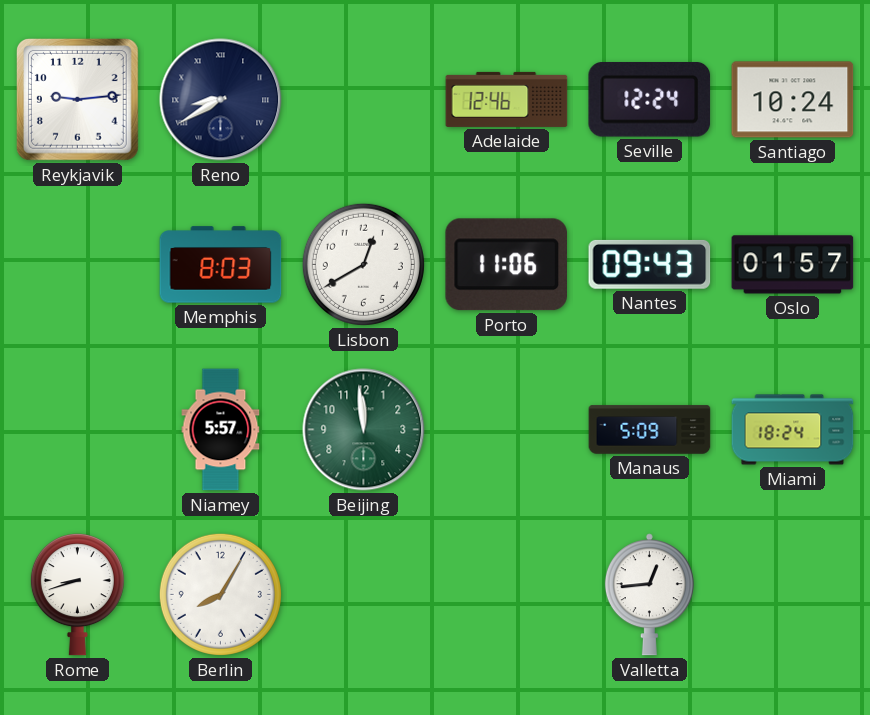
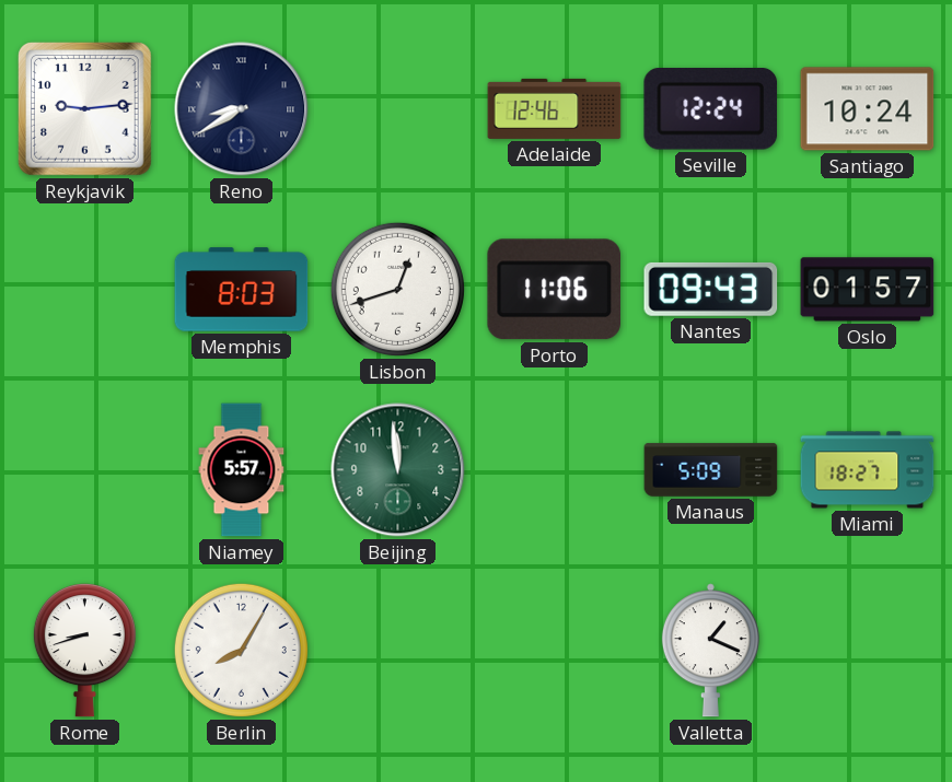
Lisbon: 12:40 -> 12:42 (397, 289)
Miami: 18:24 -> 18:27 (868, 470)
Valletta: 12:44 -> 1:19 (710, 651)
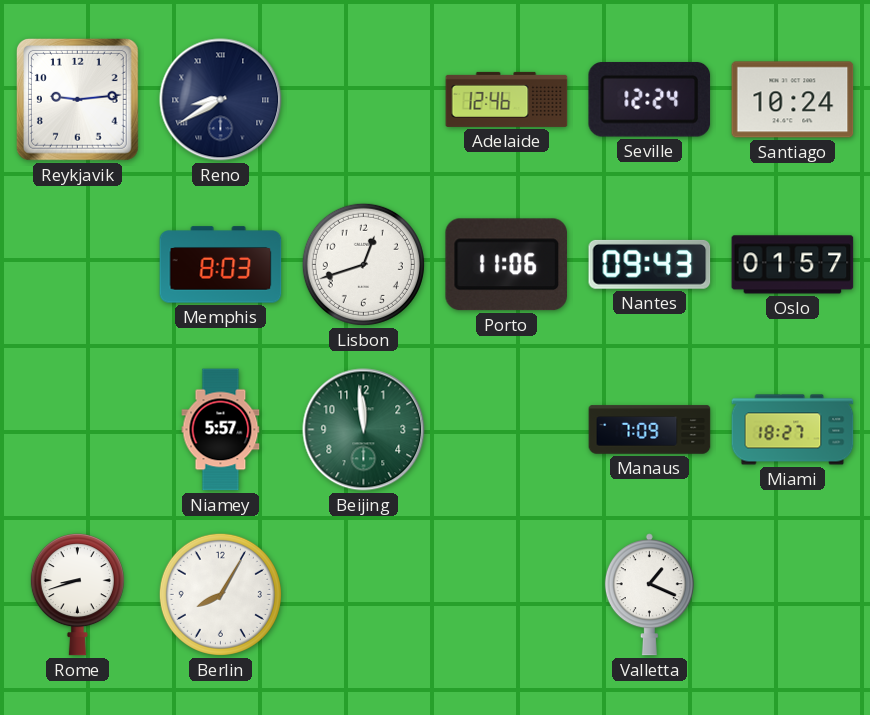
Manaus: 5:09 -> 7:09 (650, 430)
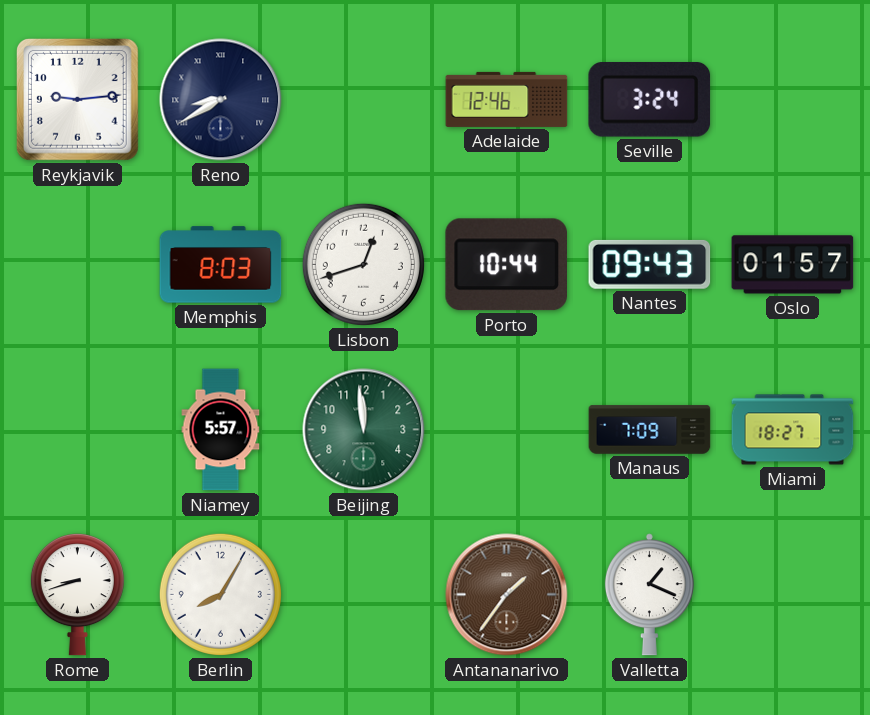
Seville: 12:24 -> 3:24 (650, 100)
Santiago: 10:24 -> none (793, 100)
Porto: 11:06 -> 10:44 (506, 265)
Antananarivo: none -> 1:36 (507, 595)
